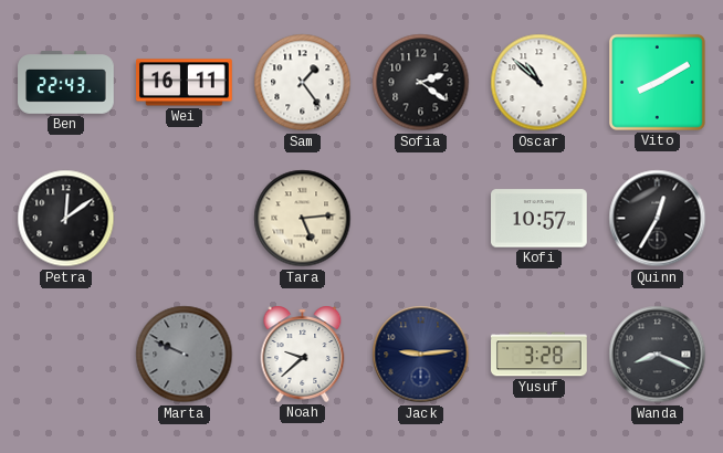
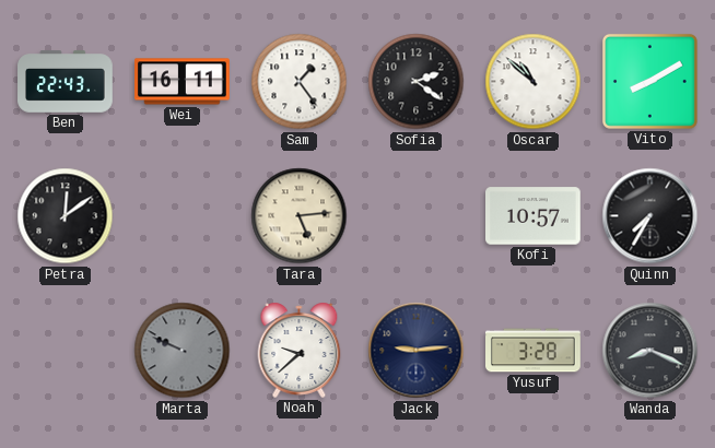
Quinn: 12:35 -> 7:35 (650, 216)
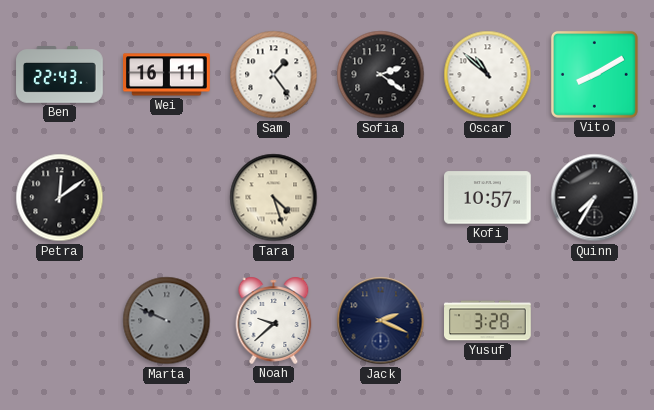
Tara: 5:14 -> 4:27 (274, 198)
Jack: 9:14 -> 2:19 (381, 321)
Wanda: 8:19 -> none (650, 351)
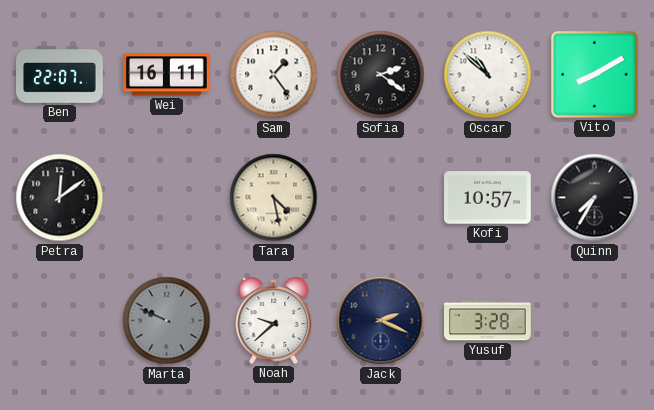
Ben: 22:43 -> 22:07 (60, 75)
Tara: 4:27 -> 4:28 (274, 198)
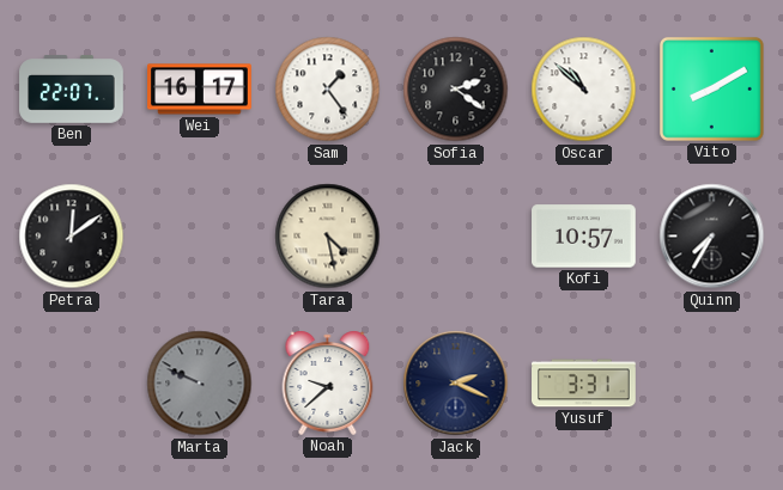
Wei: 16:11 -> 16:17 (200, 90)
Yusuf: 3:28 -> 3:31 (584, 384)
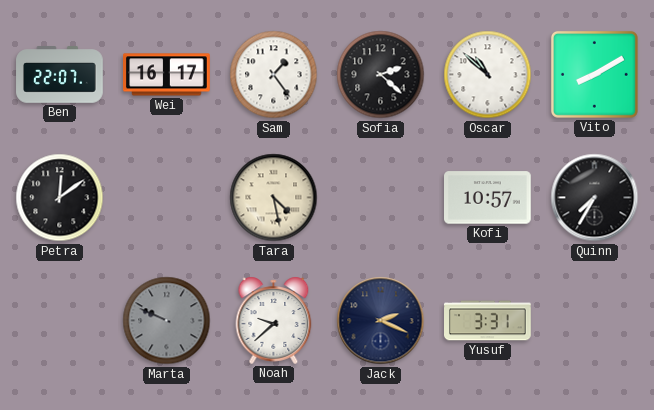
Sofia: 2:21 -> 2:22 (381, 75)
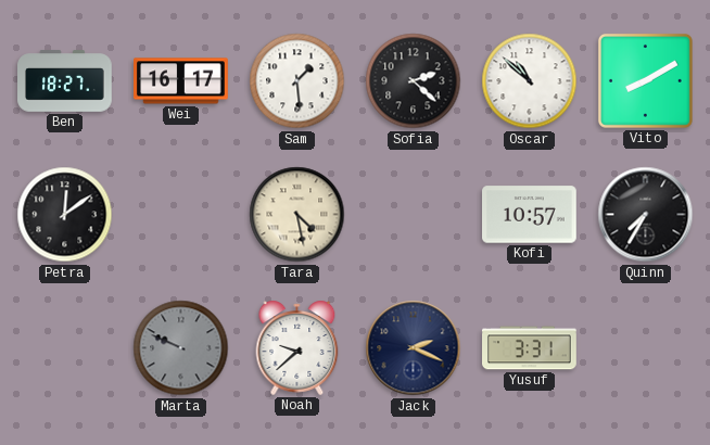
Ben: 22:07 -> 18:27 (65, 81)
Sam: 1:24 -> 1:29 (297, 81)
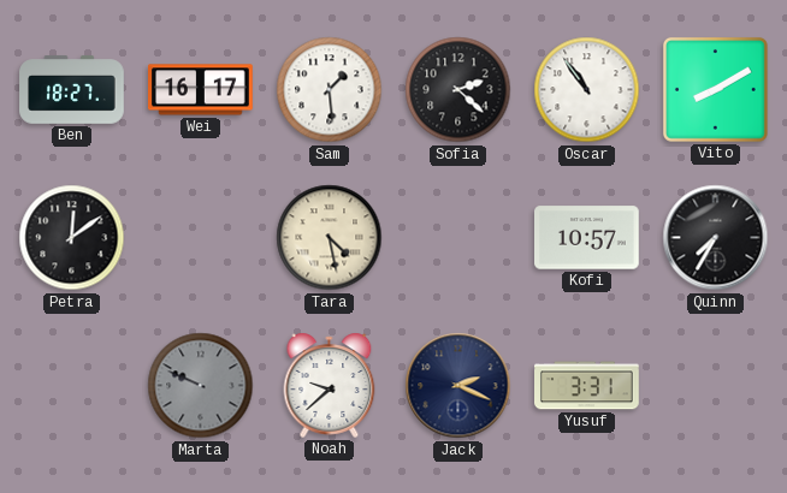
Oscar: 10:52 -> 10:54 (587, 90)
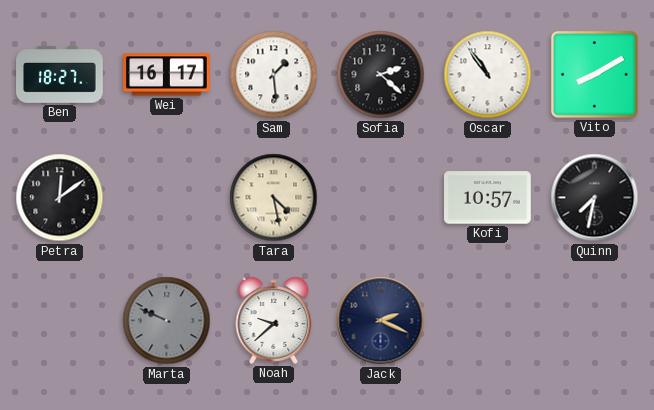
Quinn: 7:35 -> 7:32 (595, 198)
Yusuf: 3:31 -> none (587, 386)
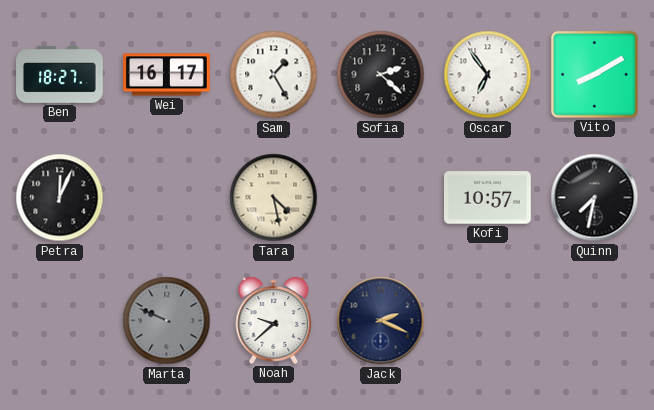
Sam: 1:29 -> 1:25 (274, 75)
Oscar: 10:54 -> 6:54 (488, 75)
Petra: 12:09 -> 12:04 (60, 198)
